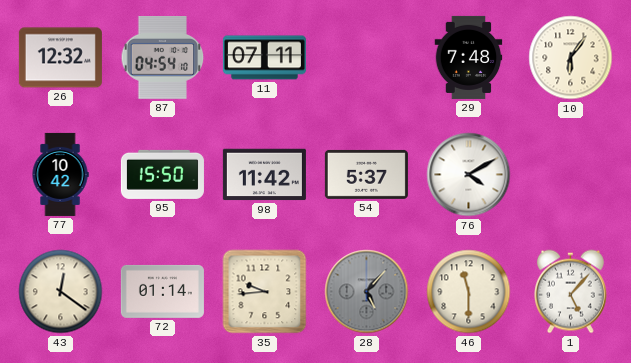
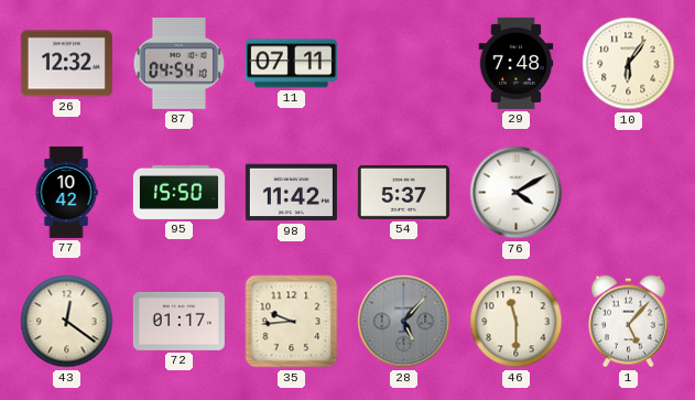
72: 01:14 -> 01:17 (178, 321)
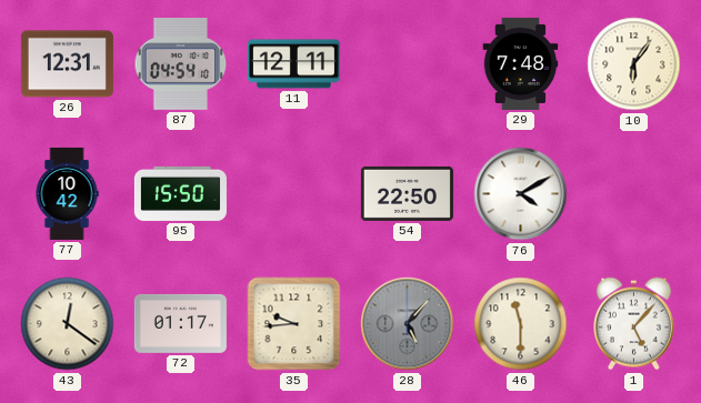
26: 12:32 -> 12:31 (67, 64)
11: 07:11 -> 12:11 (293, 64)
98: 11:42 -> none (291, 193)
54: 5:37 -> 22:50 (407, 193)
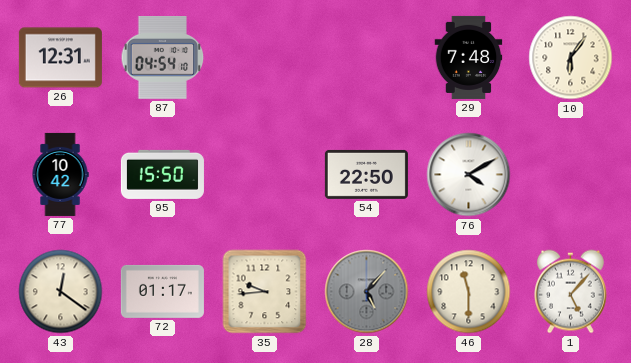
11: 12:11 -> none (293, 64)
